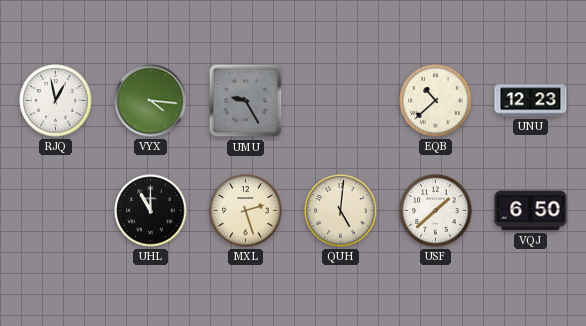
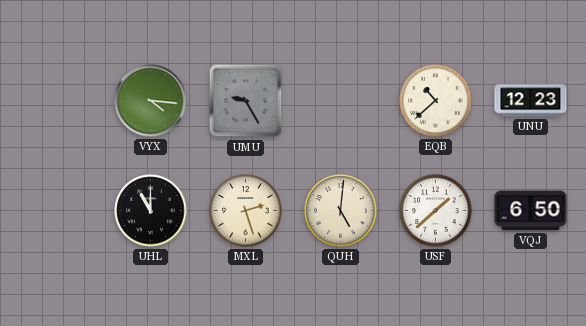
RJQ: 12:58 -> none (56, 101)
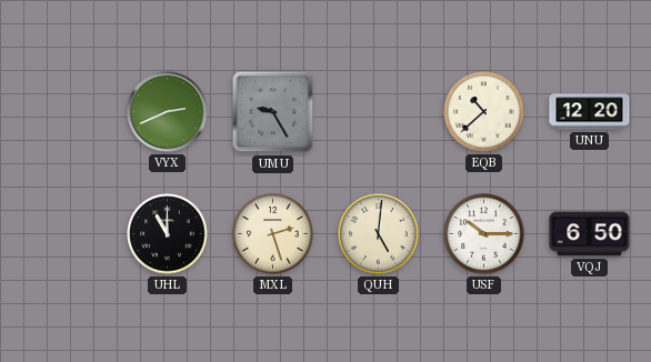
VYX: 4:16 -> 2:41 (168, 112)
UNU: 12:23 -> 12:20 (590, 112)
USF: 1:38 -> 10:15 (484, 234)
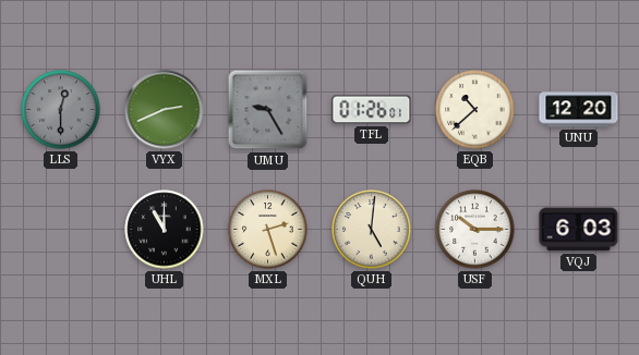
LLS: none -> 12:30 (61, 110)
TFL: none -> 01:26 (372, 110)
VQJ: 6:50 -> 6:03 (579, 230)
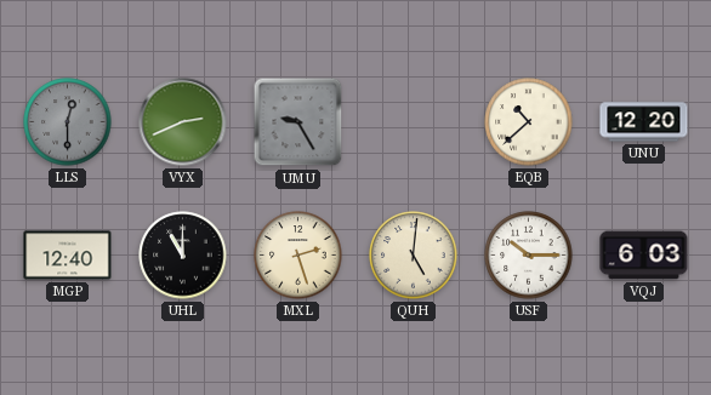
TFL: 01:26 -> none (372, 110)
MGP: none -> 12:40 (68, 256)
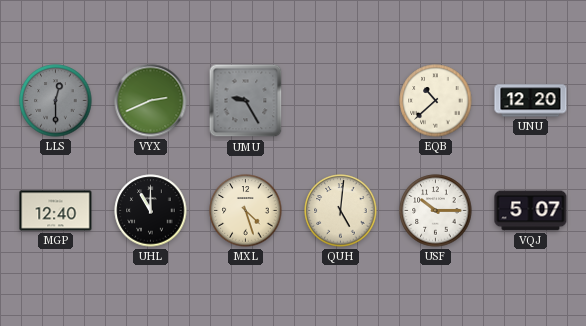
MXL: 2:27 -> 4:27 (246, 211)
VQJ: 6:03 -> 5:07 (531, 211)
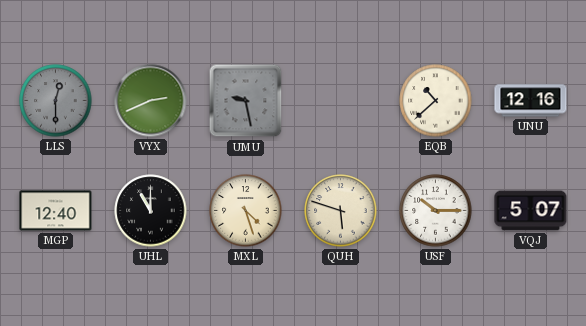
UMU: 9:25 -> 9:28 (246, 101)
UNU: 12:20 -> 12:16 (531, 101)
QUH: 5:01 -> 5:48 (341, 211)
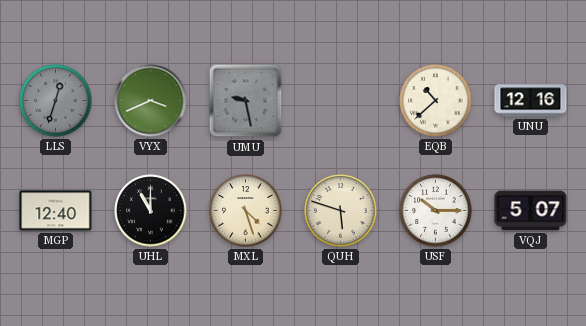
LLS: 12:30 -> 12:33 (56, 101)
VYX: 2:41 -> 3:41 (151, 101)
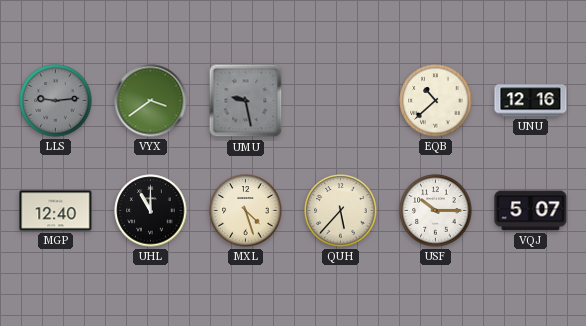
LLS: 12:33 -> 9:14 (56, 101)
VYX: 3:41 -> 3:39 (151, 101)
QUH: 5:48 -> 5:37 (341, 211)
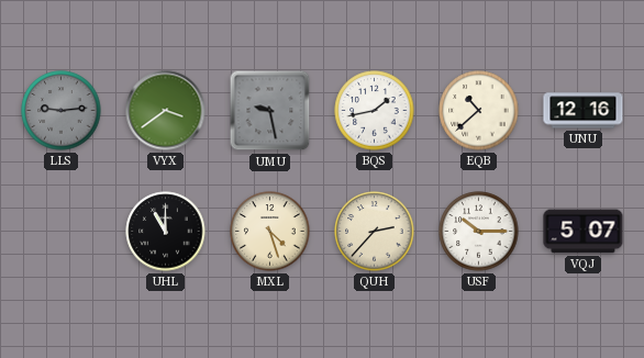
BQS: none -> 1:43 (375, 111)
MGP: 12:40 -> none (56, 211)
QUH: 5:37 -> 2:37 (375, 232)
